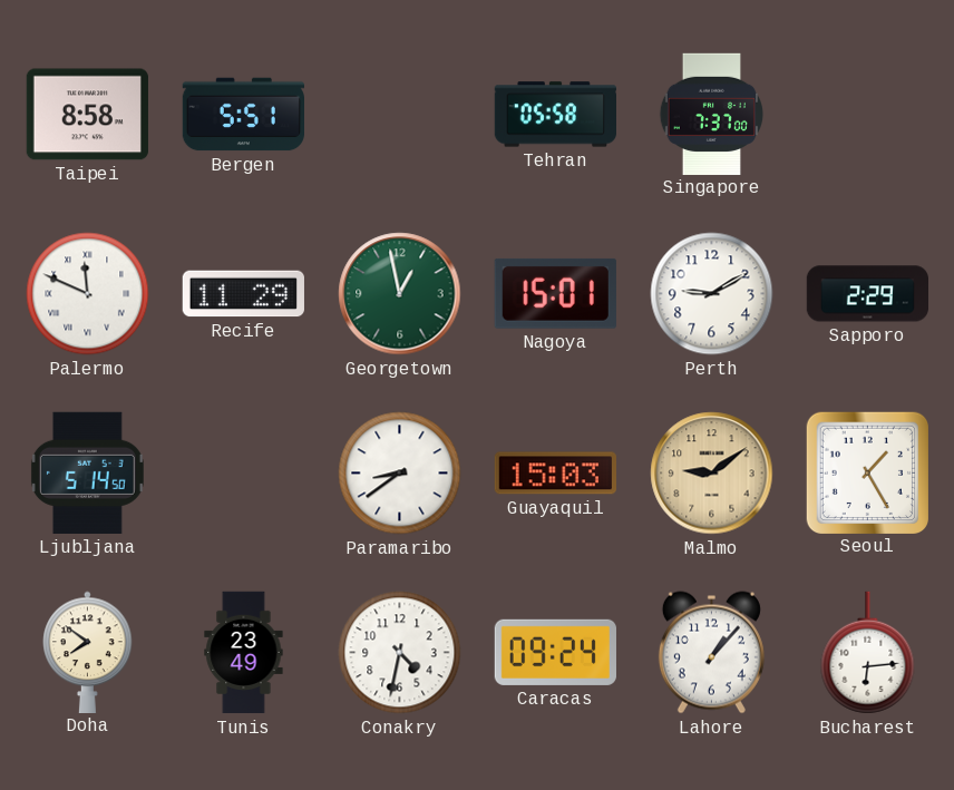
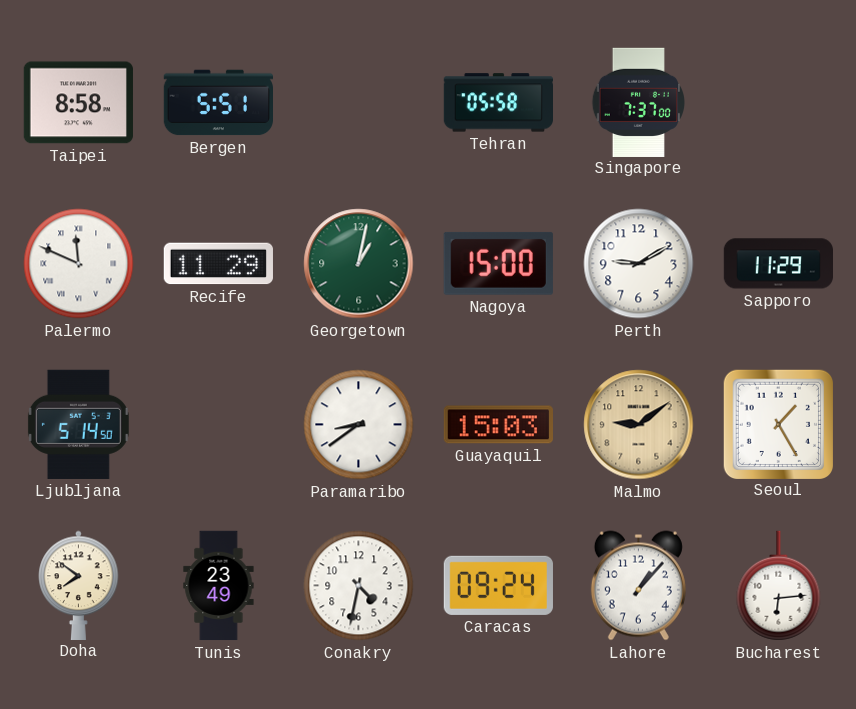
Georgetown: 12:58 -> 1:02 (359, 264)
Nagoya: 15:01 -> 15:00 (498, 263)
Sapporo: 2:29 -> 11:29 (778, 264)
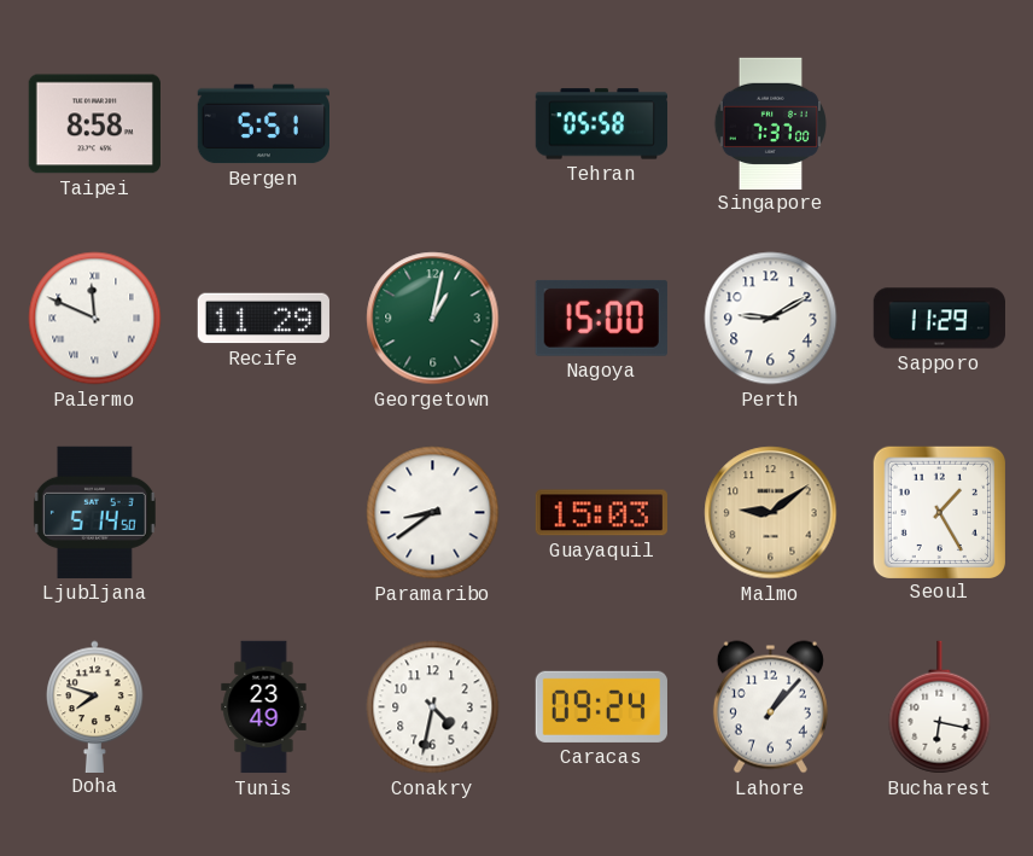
Doha: 7:51 -> 7:48 (95, 706)
Bucharest: 6:14 -> 6:17 (940, 707)
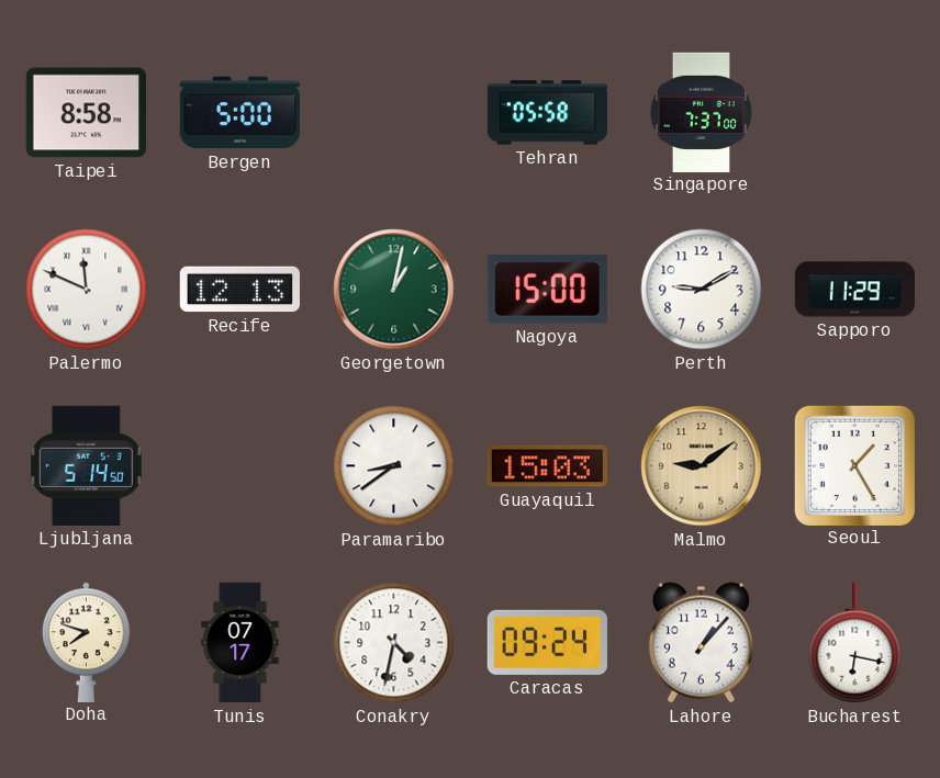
Bergen: 5:51 -> 5:00 (239, 113)
Recife: 11:29 -> 12:13 (239, 290)
Tunis: 23:49 -> 07:17 (240, 643)
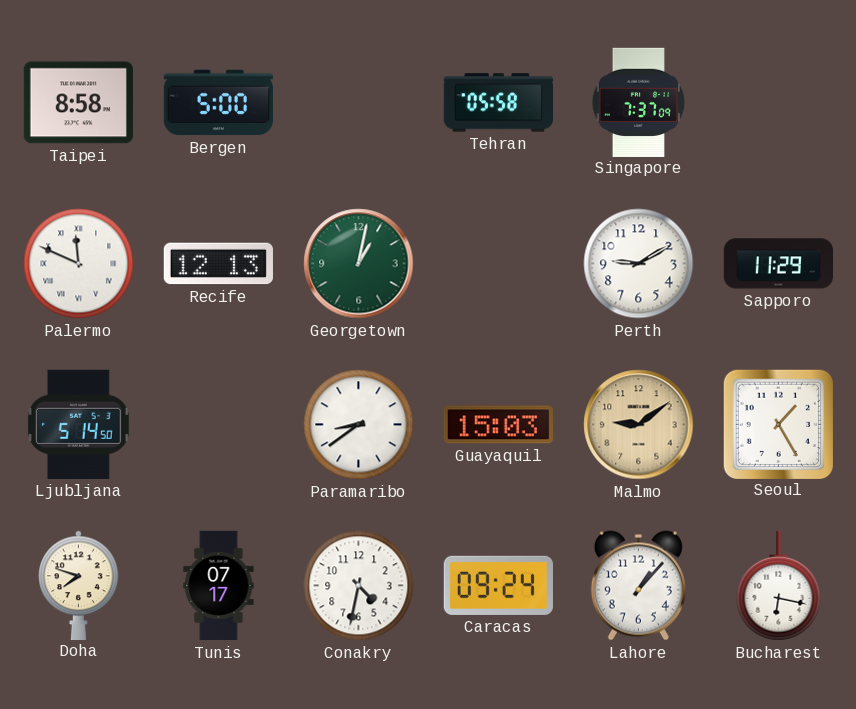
Singapore: 7:37:00 -> 7:37:09 (639, 102)
Nagoya: 15:00 -> none (547, 289)
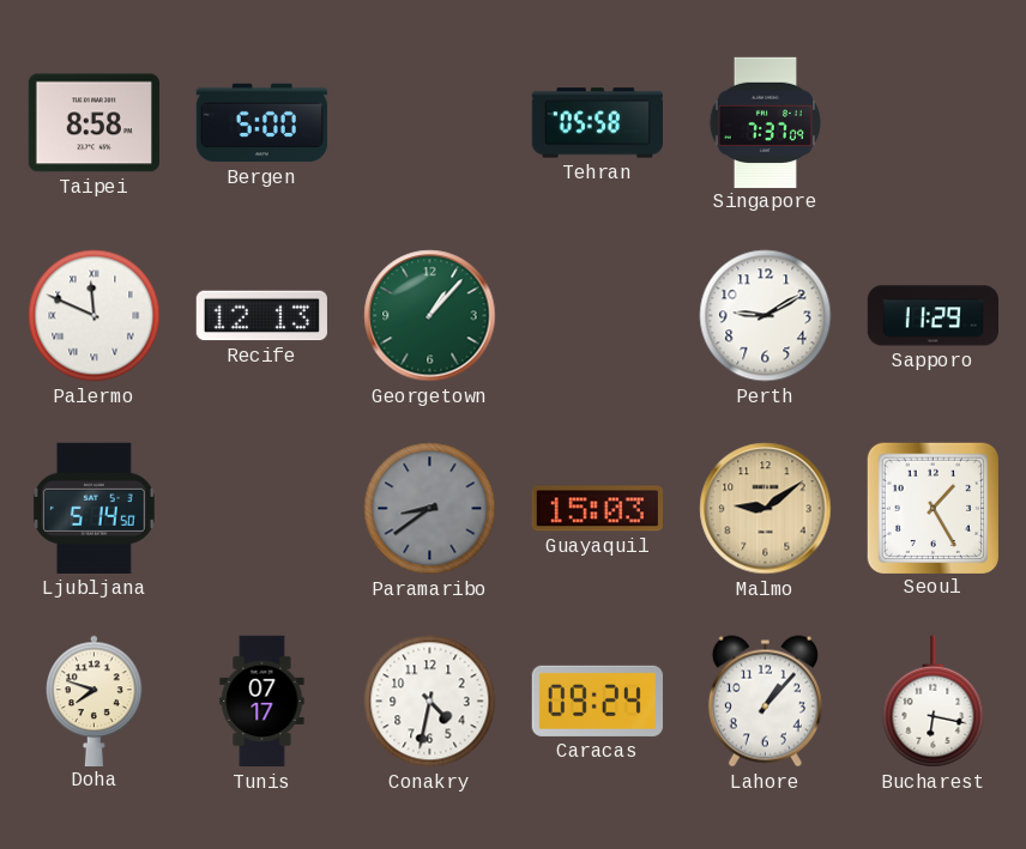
Georgetown: 1:02 -> 1:07 (430, 316)
Paramaribo dial: white -> grey (430, 509)
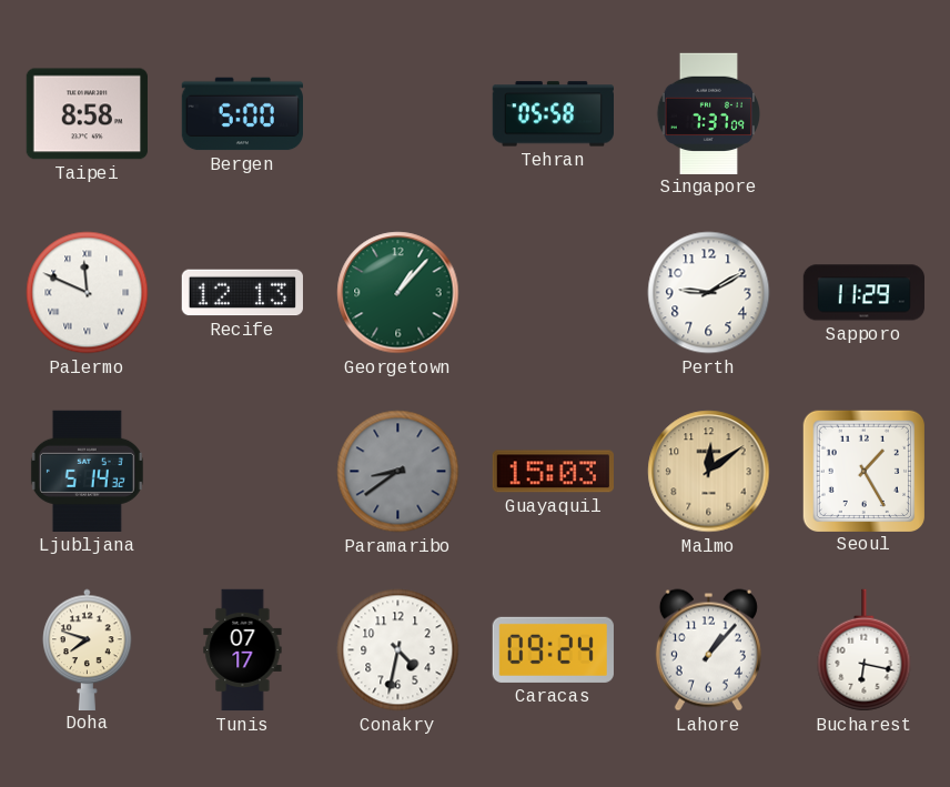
Ljubljana: 5:14:50 -> 5:14:32 (87, 471)
Malmo: 9:09 -> 12:09 (709, 472)
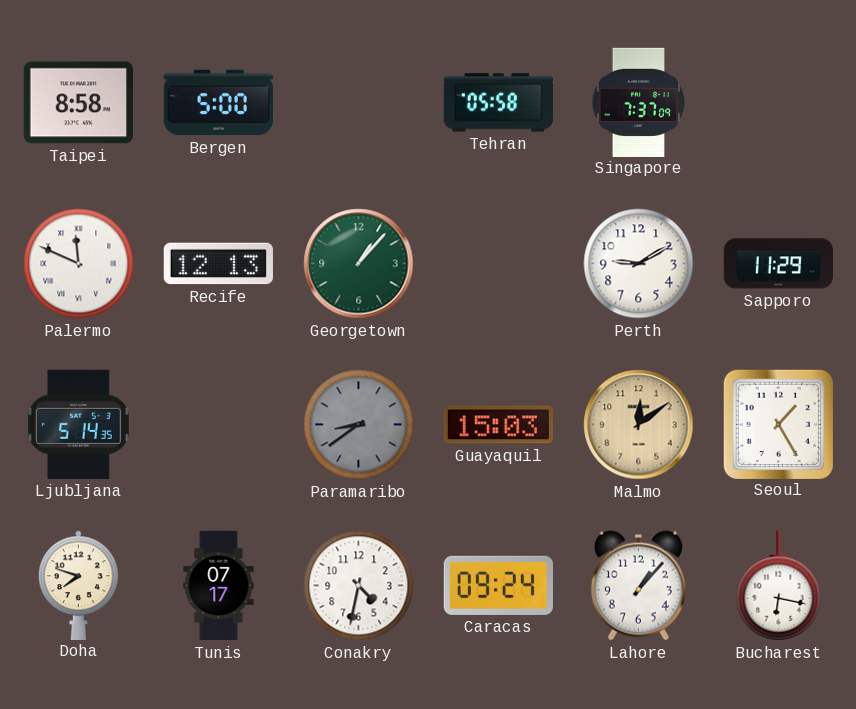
Ljubljana: 5:14:32 -> 5:14:35 (78, 424)
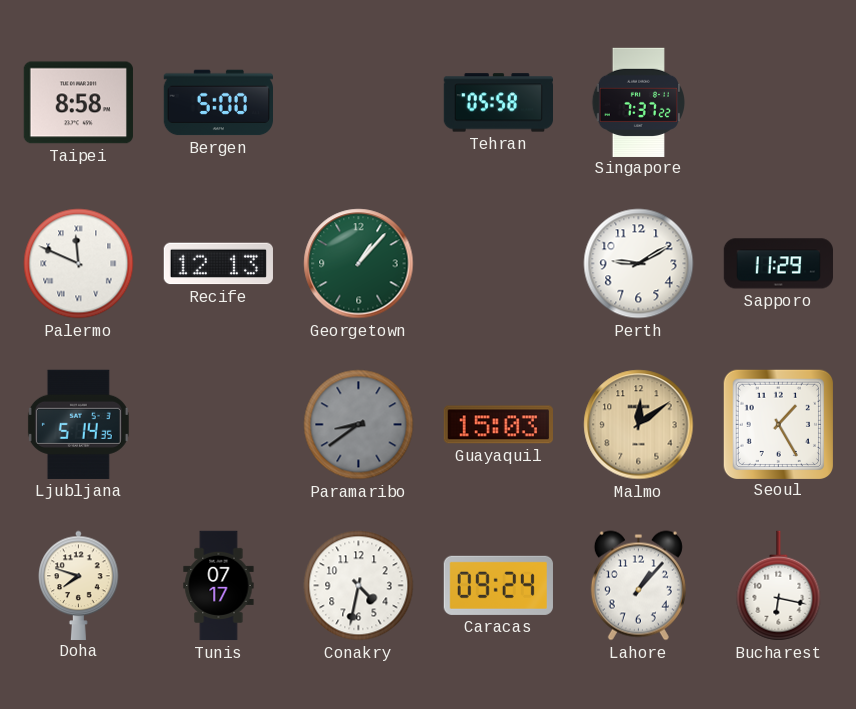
Singapore: 7:37:09 -> 7:37:22 (639, 102)
